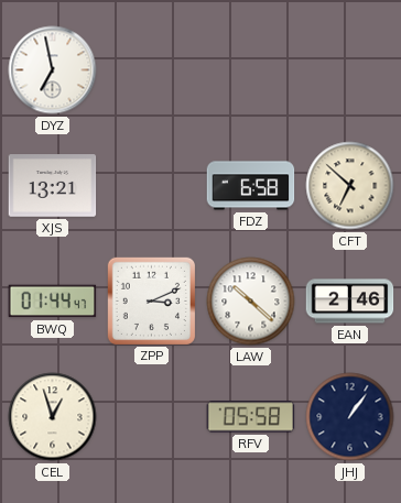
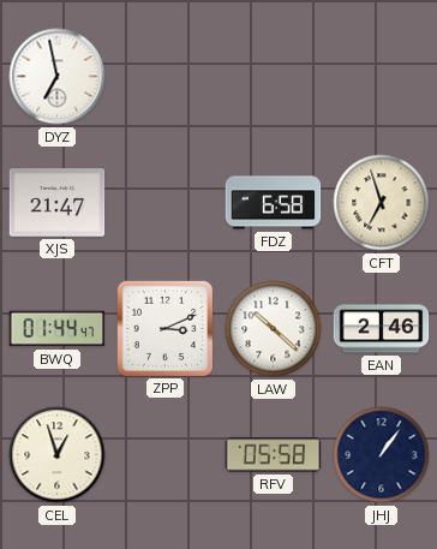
XJS: 13:21 -> 21:47 (58, 203)
CFT: 6:52 -> 6:57 (382, 203)
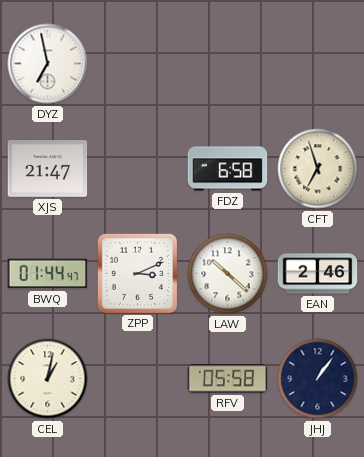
CEL: 12:57 -> 1:02 (48, 379)
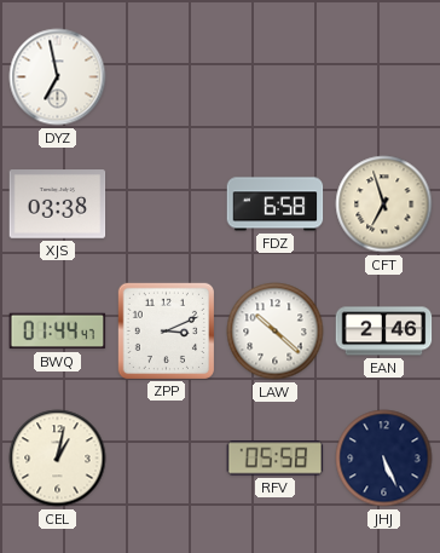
XJS: 21:47 -> 03:38 (58, 205)
JHJ: 1:06 -> 5:26 (384, 459)
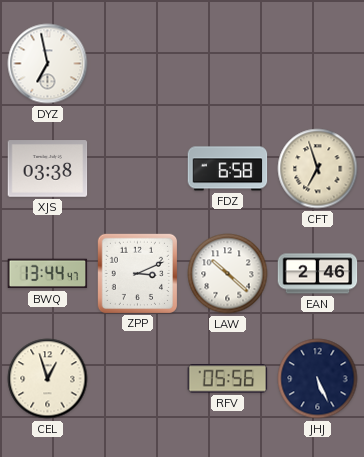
BWQ: 01:44 -> 13:44 (48, 274)
CEL: 1:02 -> 12:57 (48, 379)
RFV: 05:58 -> 05:56 (228, 379)
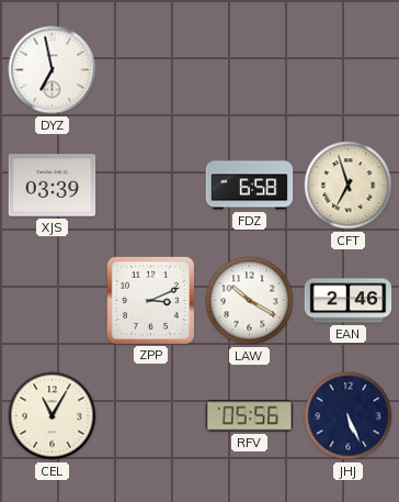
XJS: 03:38 -> 03:39 (53, 186)
BWQ: 13:44 -> none (48, 274)
LAW: 10:22 -> 10:20 (250, 301)
CEL: 12:57 -> 11:05 (53, 416)
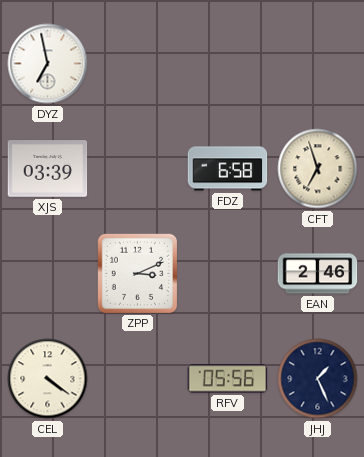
LAW: 10:20 -> none (250, 301)
CEL: 11:05 -> 4:21 (48, 379)
JHJ: 5:26 -> 1:26 (318, 379)
